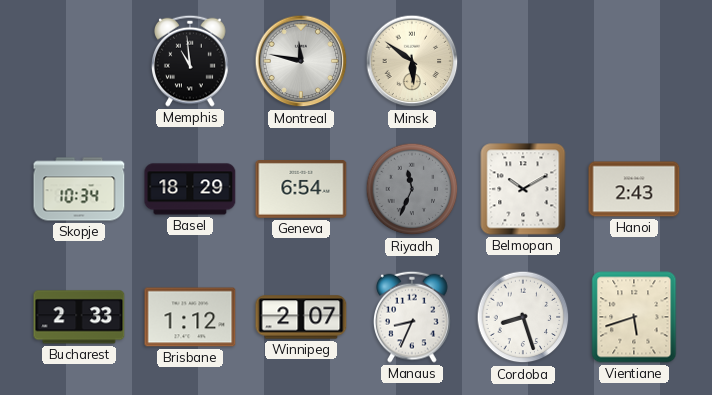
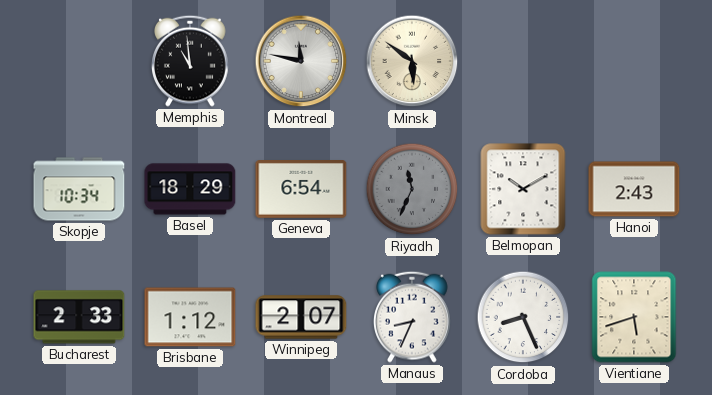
Cordoba: 8:27 -> 8:26 (523, 317)
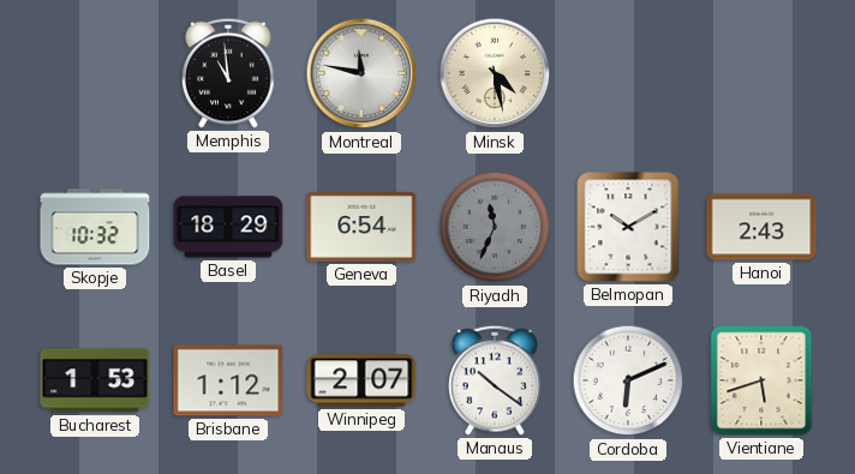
Minsk: 5:51 -> 4:28 (495, 73)
Skopje: 10:34 -> 10:32 (95, 227)
Bucharest: 2:33 -> 1:53 (95, 380)
Manaus: 8:34 -> 10:21 (495, 380)
Cordoba: 8:26 -> 6:11 (628, 380)
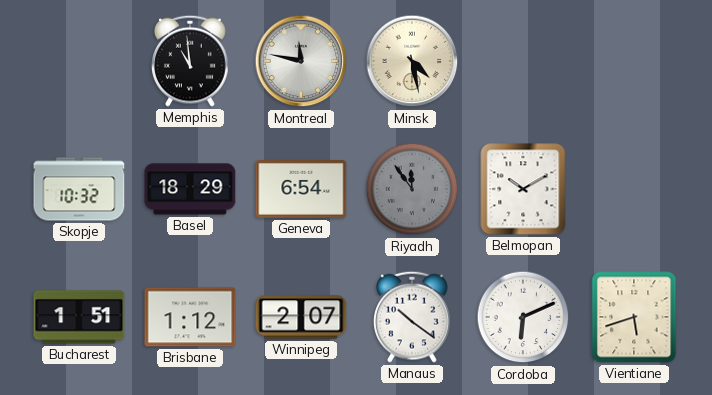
Riyadh: 11:34 -> 11:54 (412, 189)
Hanoi: 2:43 -> none (761, 227)
Bucharest: 1:53 -> 1:51 (79, 317)
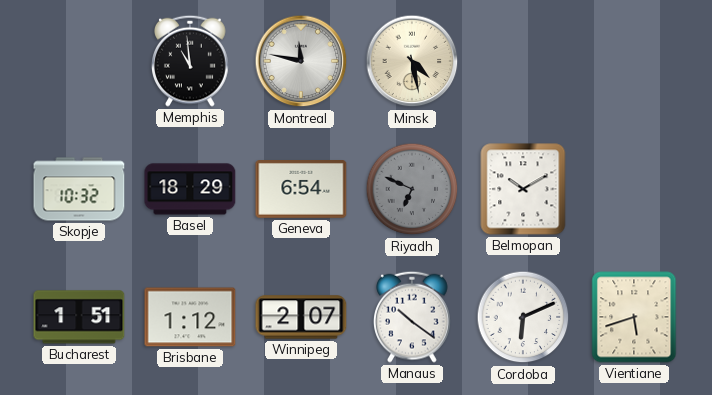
Riyadh: 11:54 -> 6:49 (412, 189)
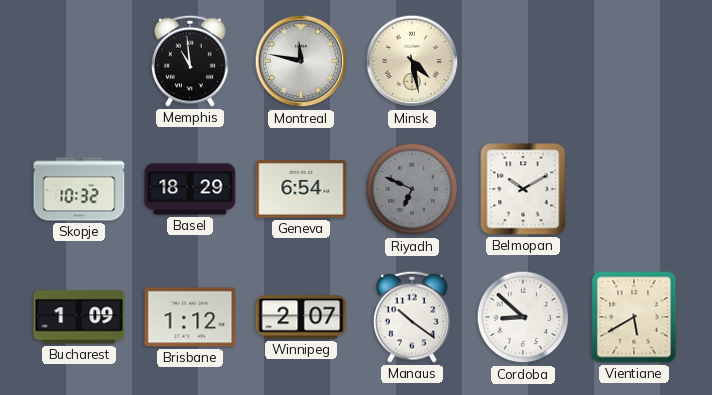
Bucharest: 1:51 -> 1:09 (79, 317)
Cordoba: 6:11 -> 8:52 (523, 317)
Vientiane: 5:42 -> 5:40 (634, 317)
